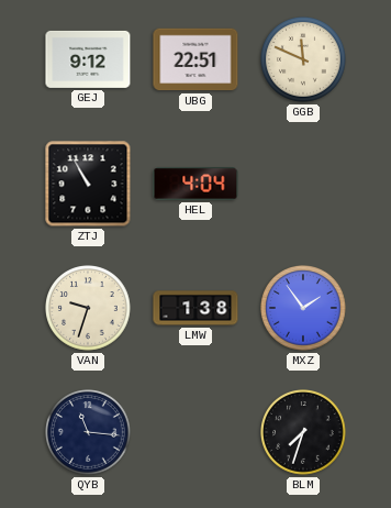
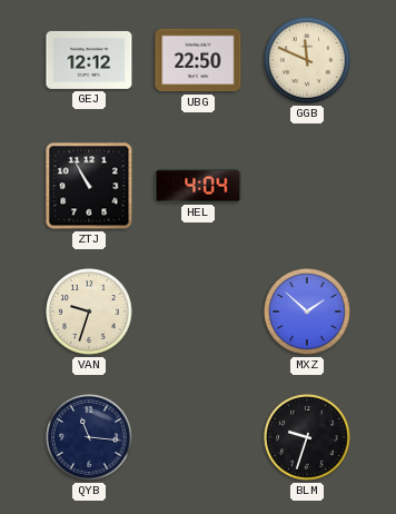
GEJ: 9:12 -> 12:12 (89, 60)
UBG: 22:51 -> 22:50 (198, 60)
LMW: 1:38 -> none (195, 308)
MXZ: 1:54 -> 1:52 (308, 313)
BLM: 7:33 -> 9:33 (308, 438)
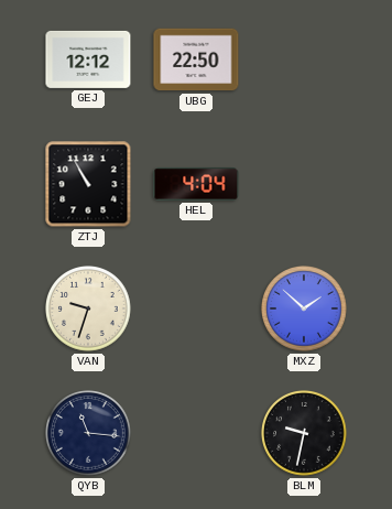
GGB: 11:49 -> none (308, 61)
BLM: 9:33 -> 9:32 (305, 434)
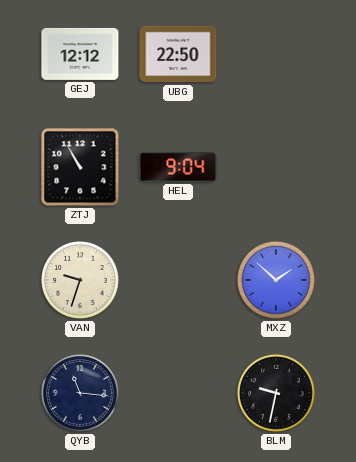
HEL: 4:04 -> 9:04 (178, 167)
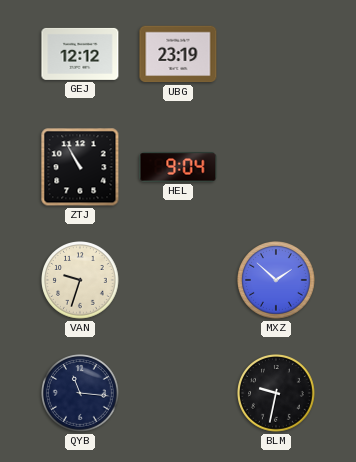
UBG: 22:50 -> 23:19 (178, 54)
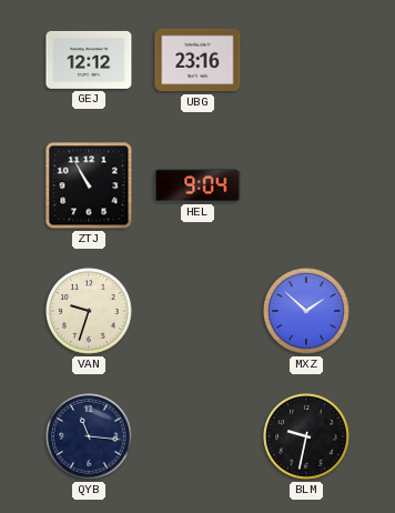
UBG: 23:19 -> 23:16 (197, 60)
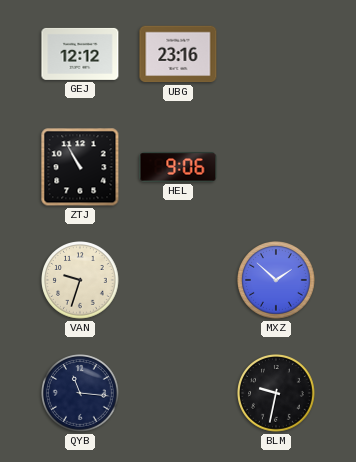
HEL: 9:04 -> 9:06 (178, 167)
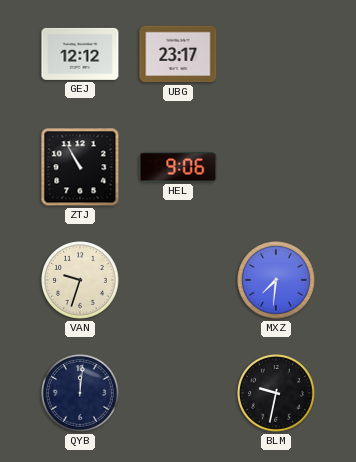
UBG: 23:16 -> 23:17 (178, 54)
MXZ: 1:52 -> 7:31 (277, 281)
QYB: 11:16 -> 12:01 (81, 394)
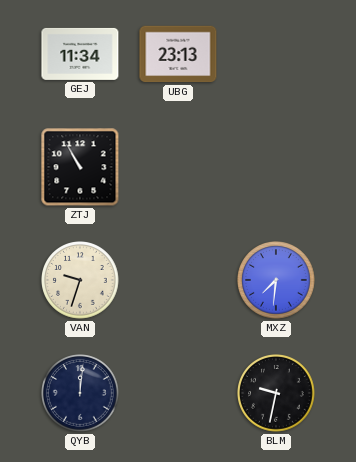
GEJ: 12:12 -> 11:34 (80, 54)
UBG: 23:17 -> 23:13 (178, 54)
HEL: 9:06 -> none (178, 167)
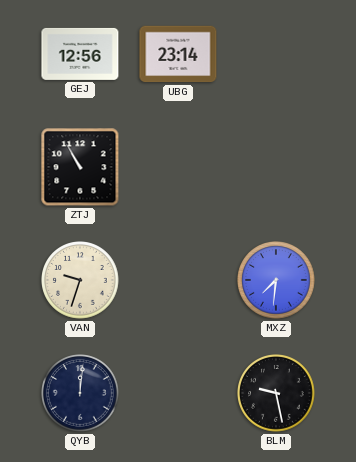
GEJ: 11:34 -> 12:56 (80, 54)
UBG: 23:13 -> 23:14 (178, 54)
BLM: 9:32 -> 9:28 (277, 394)
